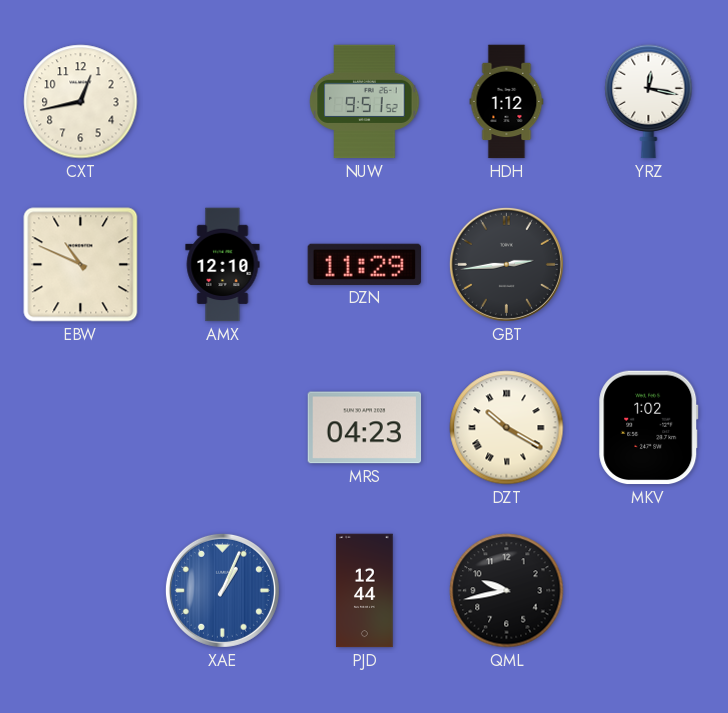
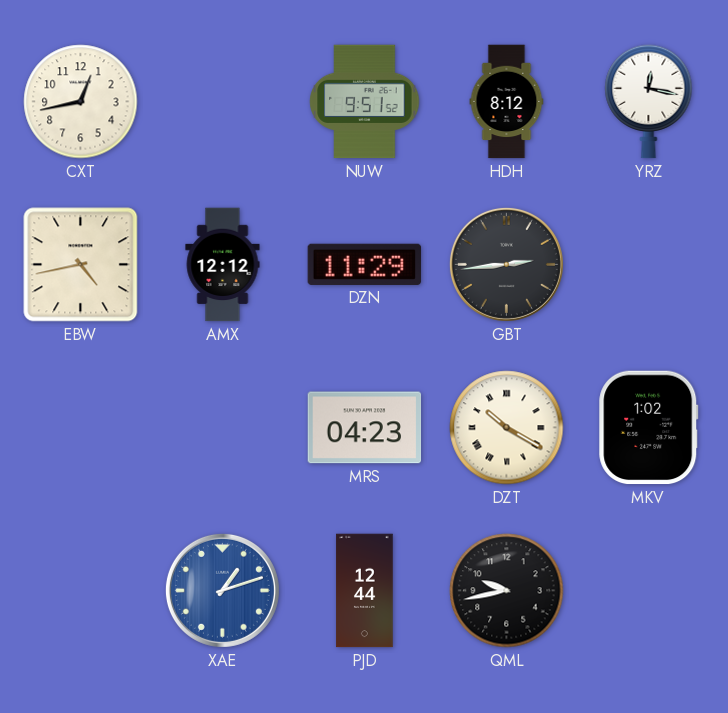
HDH: 1:12 -> 8:12 (507, 102)
EBW: 10:49 -> 4:43 (81, 265)
AMX: 12:10 -> 12:12 (223, 265)
XAE: 1:04 -> 1:12 (222, 590)
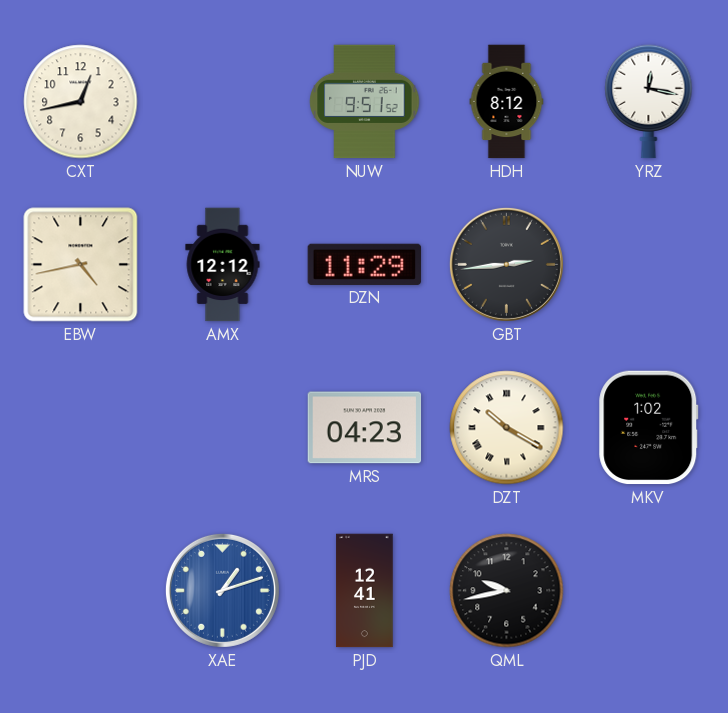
PJD: 12:44 -> 12:41 (365, 591)
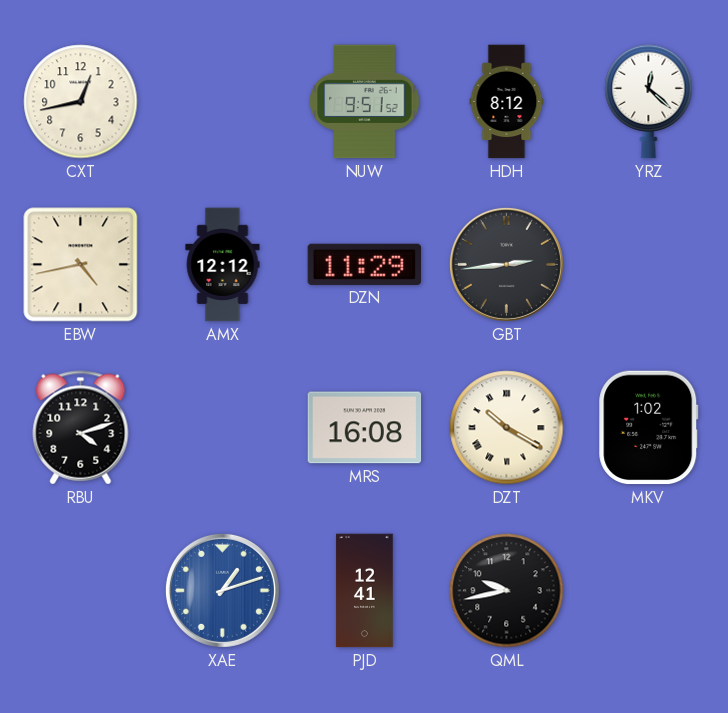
YRZ: 12:17 -> 12:22 (649, 102)
RBU: none -> 4:12 (81, 428)
MRS: 04:23 -> 16:08 (365, 428)
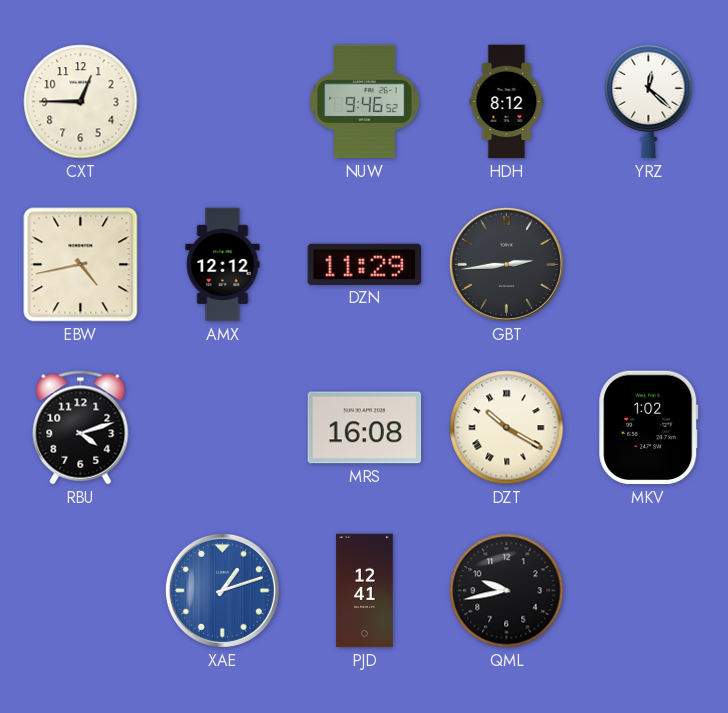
CXT: 12:43 -> 12:45 (81, 102)
NUW: 9:51 -> 9:46 (365, 102)
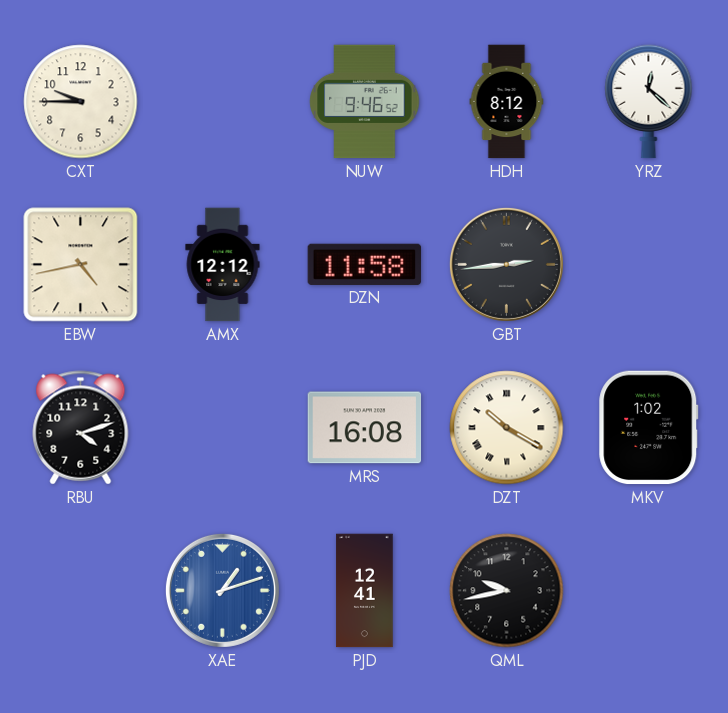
CXT: 12:45 -> 9:45 (81, 102)
DZN: 11:29 -> 11:58 (365, 264)
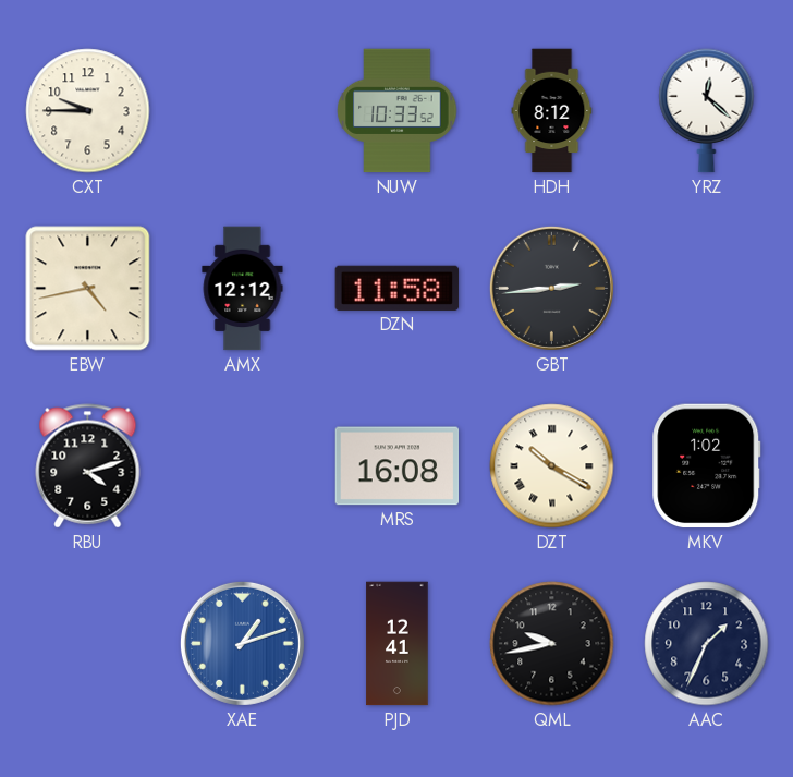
NUW: 9:46 -> 10:33 (398, 111)
AAC: none -> 1:34 (707, 644)
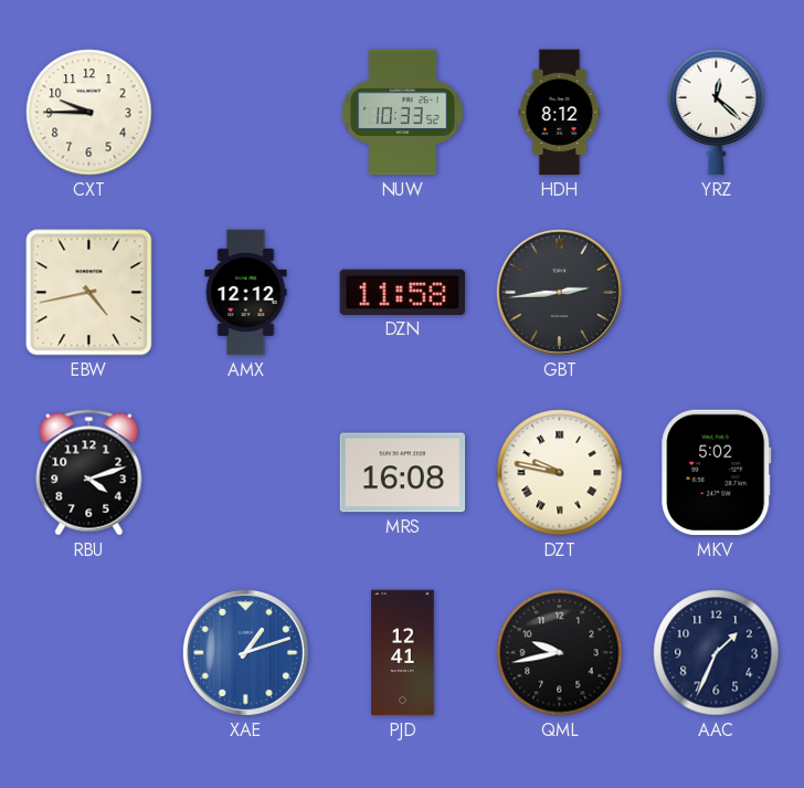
DZT: 10:20 -> 9:47 (560, 473)
MKV: 1:02 -> 5:02 (717, 473)
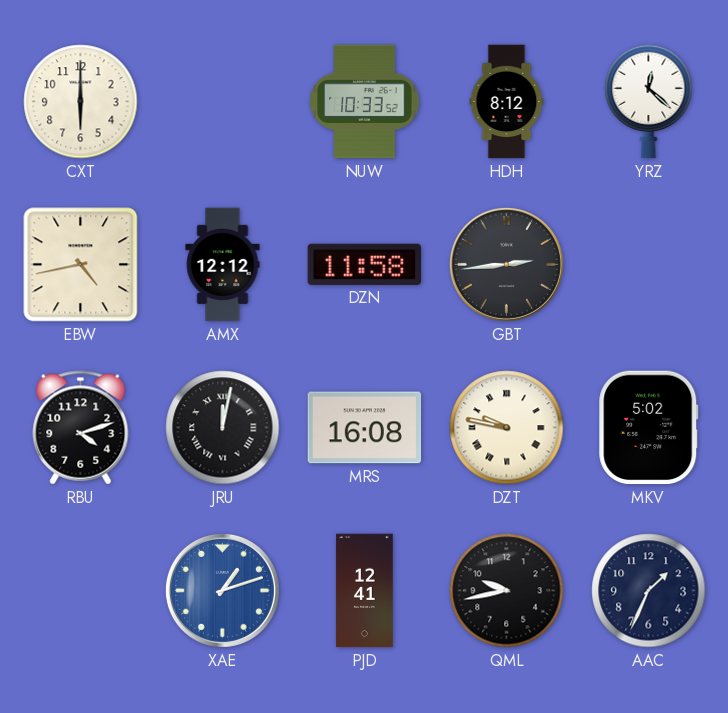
CXT: 9:45 -> 6:00 (81, 102)
JRU: none -> 12:02 (223, 428)
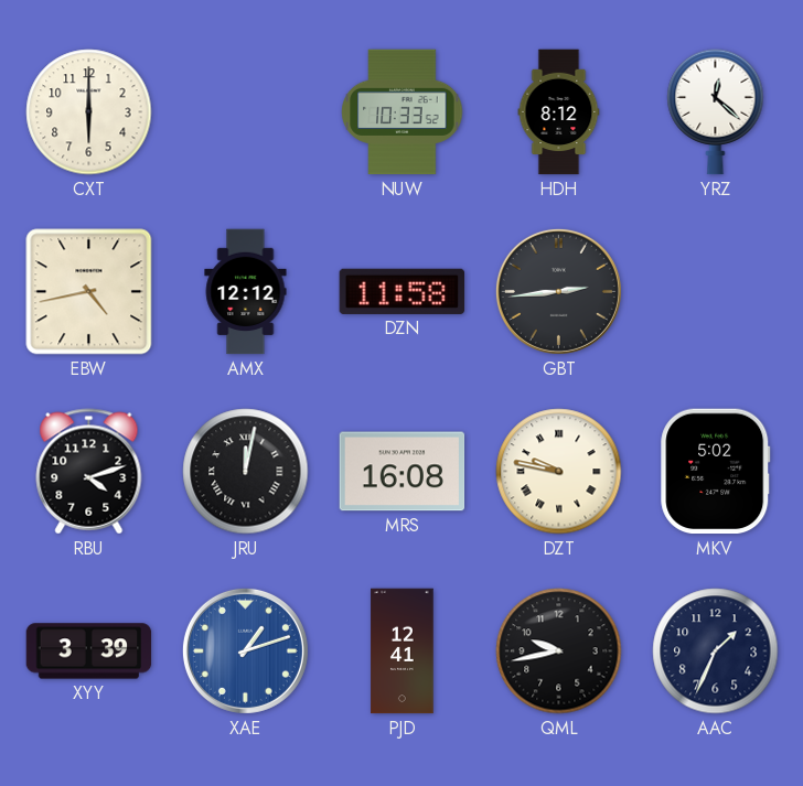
XYY: none -> 3:39 (89, 652)
